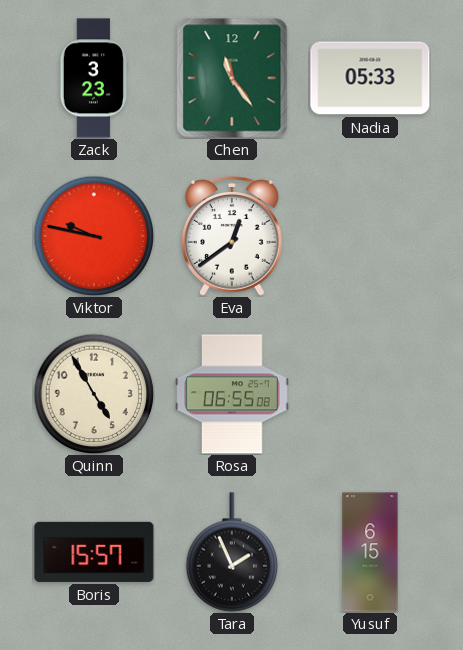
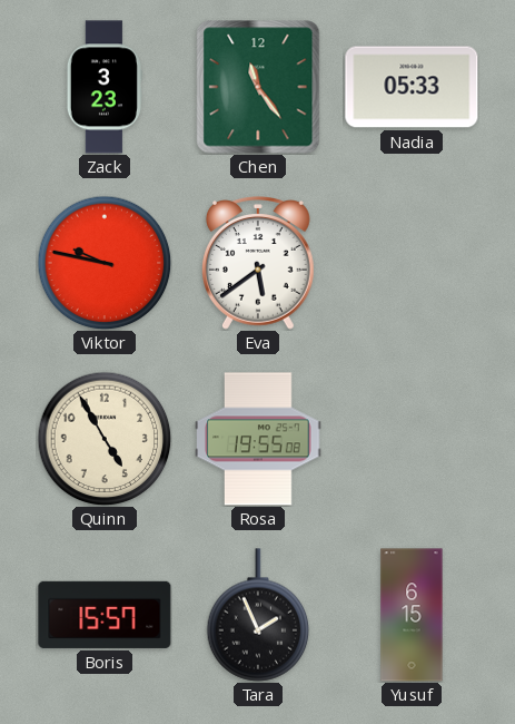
Eva: 12:39 -> 5:39 (259, 263)
Rosa: 06:55 -> 19:55 (258, 439)
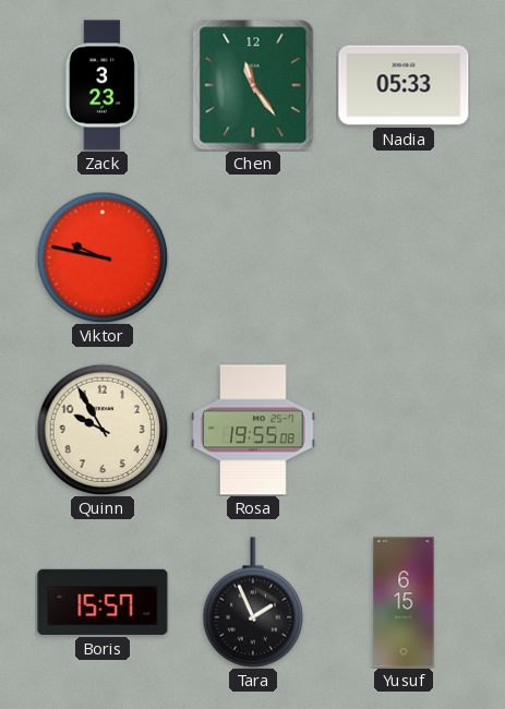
Eva: 5:39 -> none (259, 263)
Quinn: 4:55 -> 9:55 (103, 430)
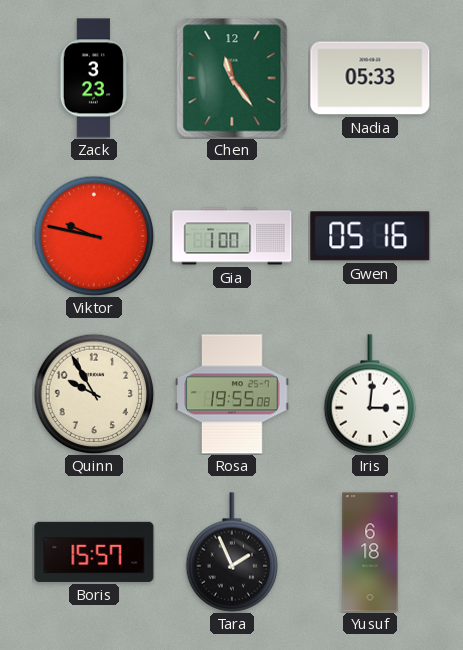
Gia: none -> 1:00 (232, 236)
Gwen: none -> 05:16 (370, 236)
Iris: none -> 3:01 (370, 394)
Yusuf: 6:15 -> 6:18 (370, 552)
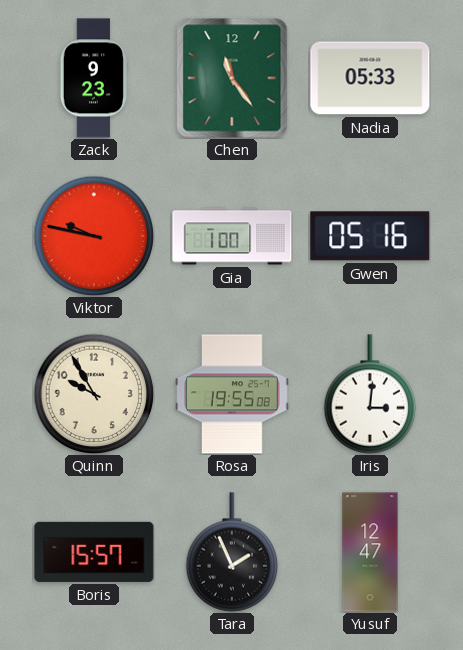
Zack: 3:23 -> 9:23 (94, 78)
Yusuf: 6:18 -> 12:47 (370, 552)
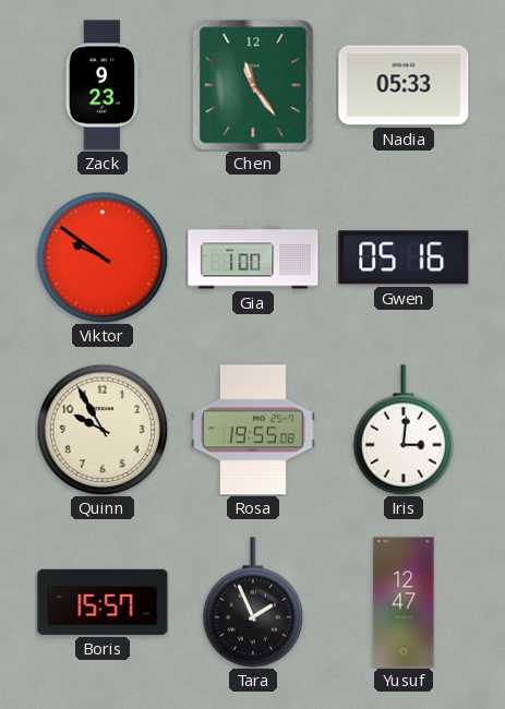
Viktor: 9:47 -> 9:51 (103, 257)
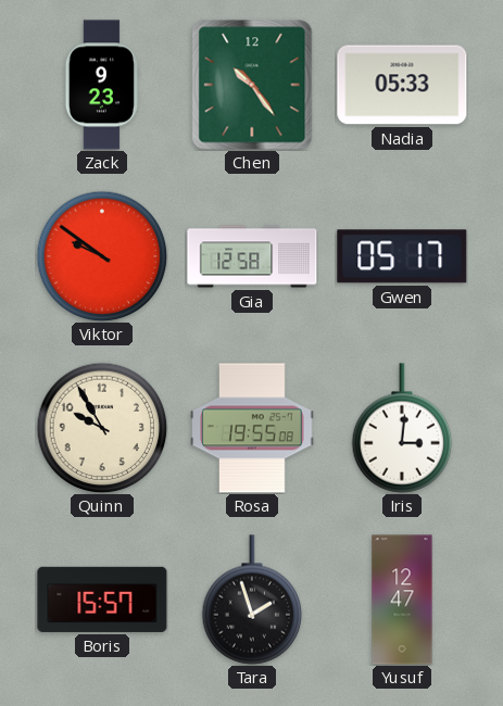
Chen: 11:24 -> 10:24 (252, 85)
Gia: 1:00 -> 12:58 (252, 256)
Gwen: 05:16 -> 05:17 (402, 256)
Tara: 1:56 -> 1:57 (252, 600)
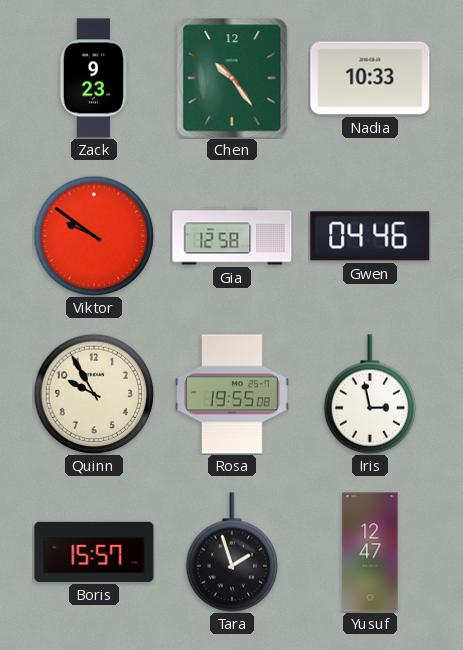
Nadia: 05:33 -> 10:33 (370, 78)
Gwen: 05:17 -> 04:46 (370, 236)
Iris: 3:01 -> 2:58 (370, 394)
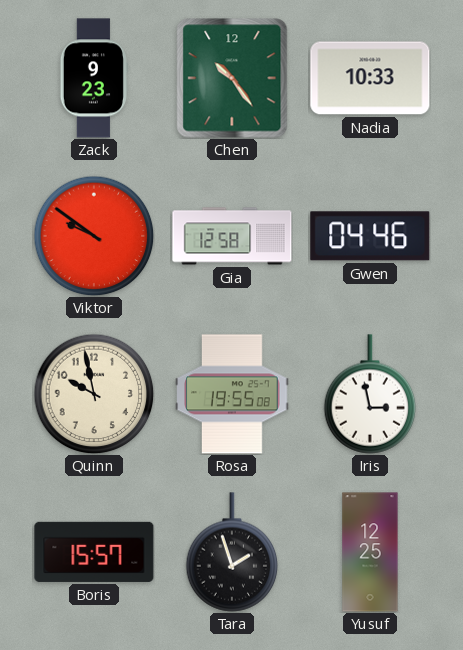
Quinn: 9:55 -> 9:58 (94, 394)
Yusuf: 12:47 -> 12:25 (370, 552)
